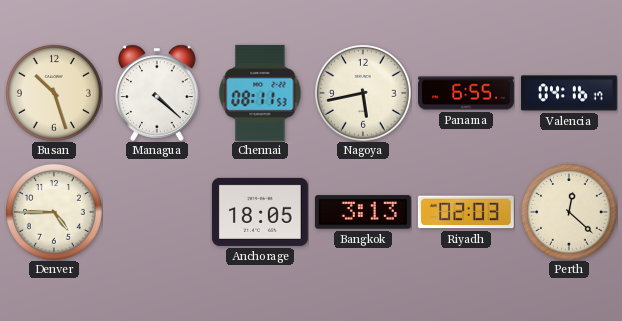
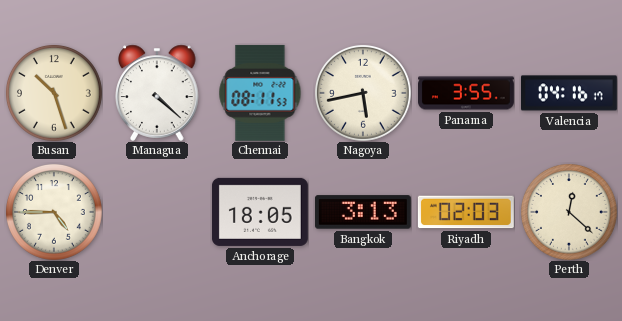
Panama: 6:55 -> 3:55 (467, 93)
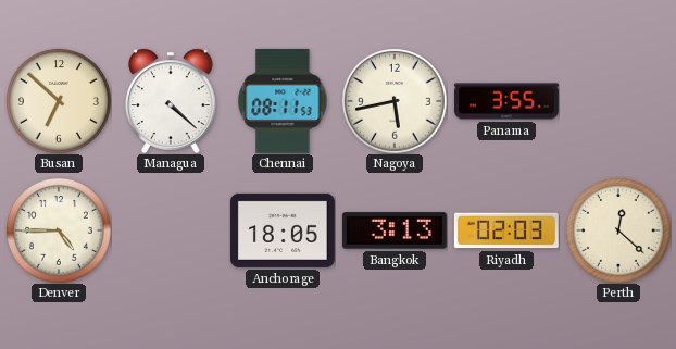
Busan: 10:27 -> 6:52 (59, 101)
Valencia: 04:16 -> none (569, 93)
